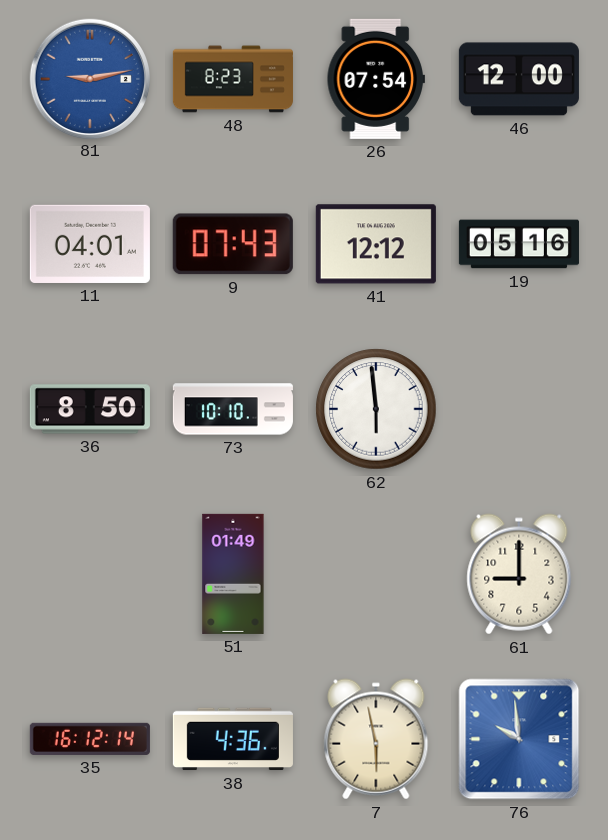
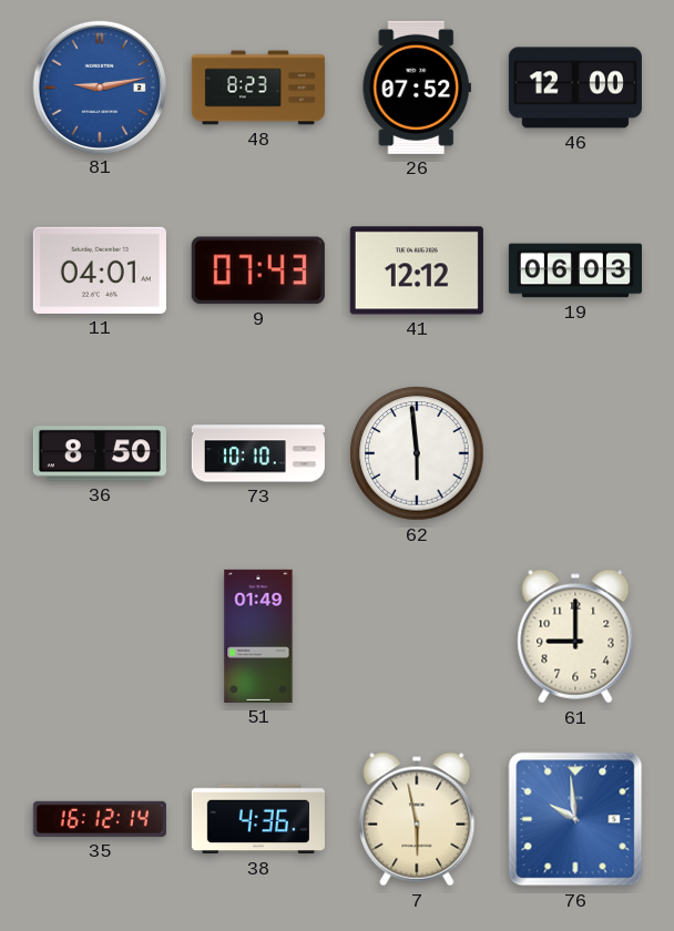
26: 07:54 -> 07:52 (417, 88)
19: 05:16 -> 06:03 (575, 270)
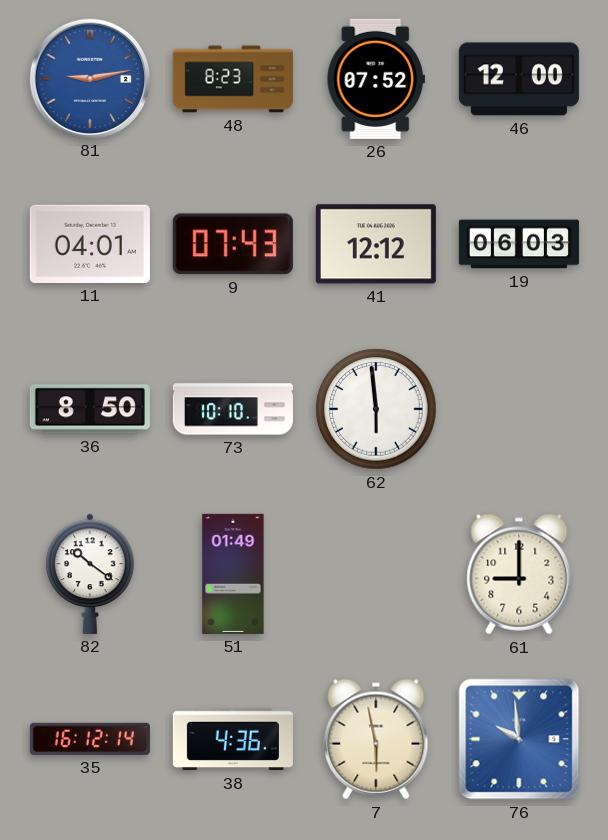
82: none -> 10:21 (90, 574)
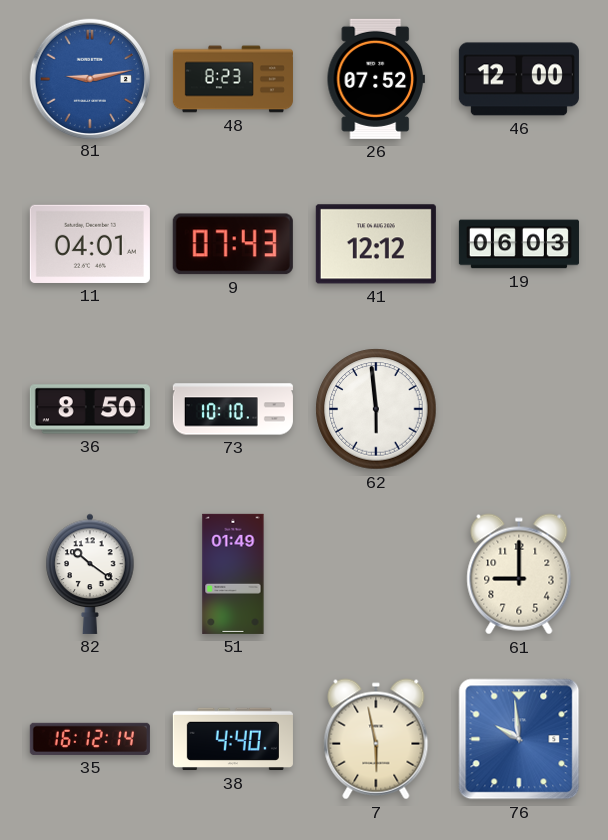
38: 4:36 -> 4:40 (233, 739)
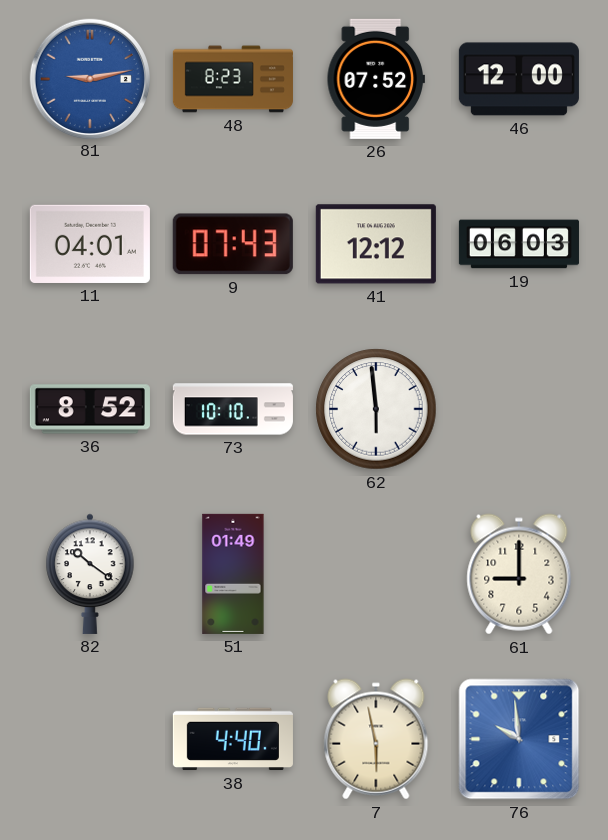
36: 8:50 -> 8:52 (90, 409)
35: 16:12 -> none (90, 739)
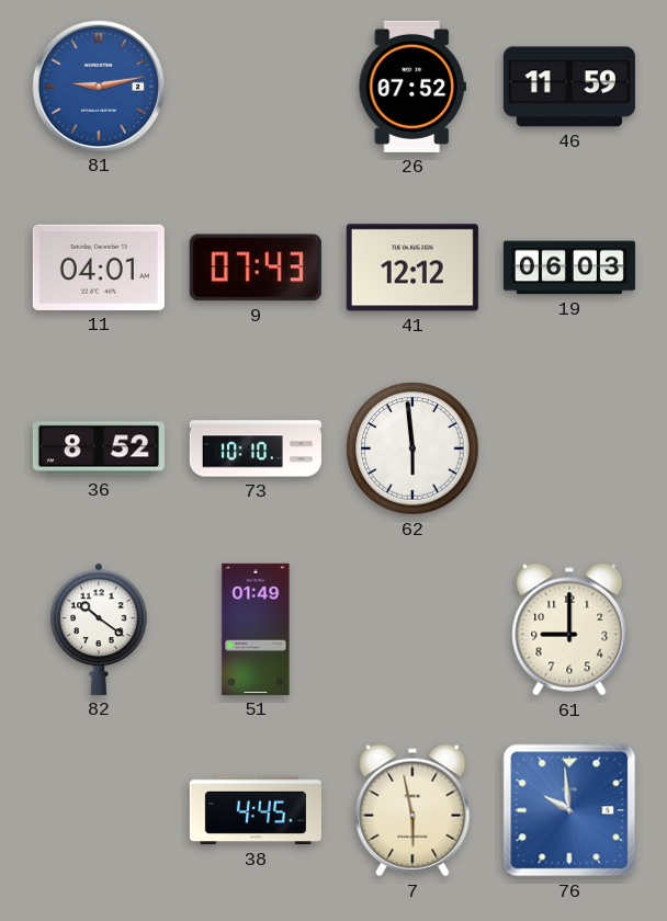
48: 8:23 -> none (233, 79)
46: 12:00 -> 11:59 (569, 87)
38: 4:40 -> 4:45 (256, 810)
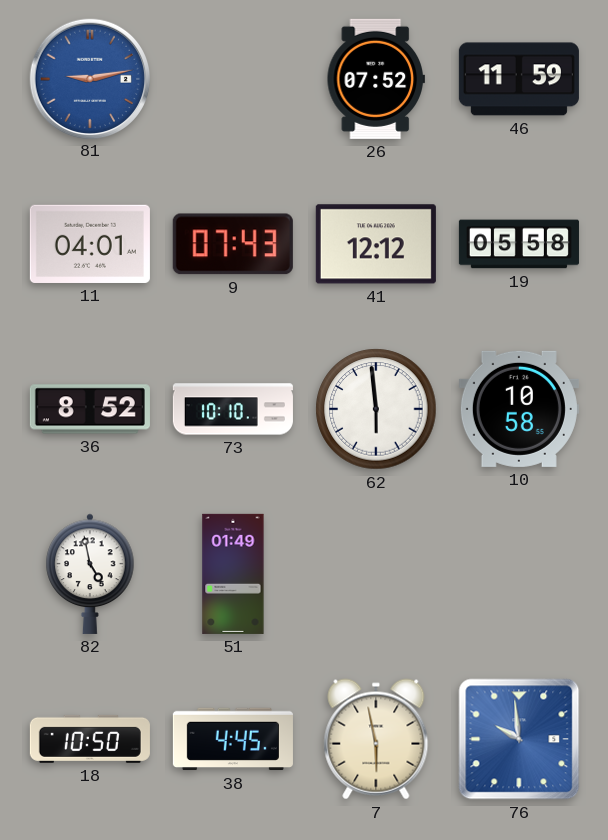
19: 06:03 -> 05:58 (519, 244)
10: none -> 10:58 (519, 409)
82: 10:21 -> 4:58 (90, 574)
61: 9:00 -> none (569, 629)
18: none -> 10:50 (90, 739)
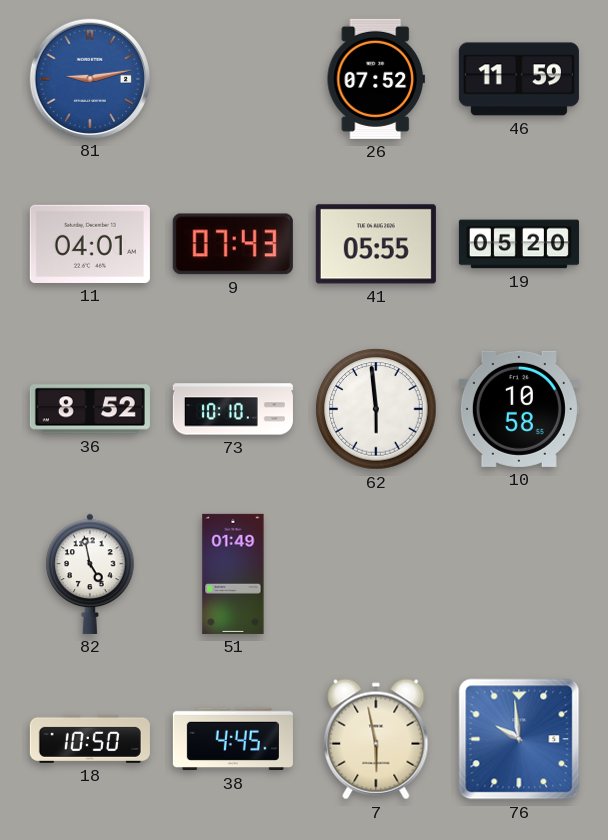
41: 12:12 -> 05:55 (376, 244)
19: 05:58 -> 05:20 (519, 244)
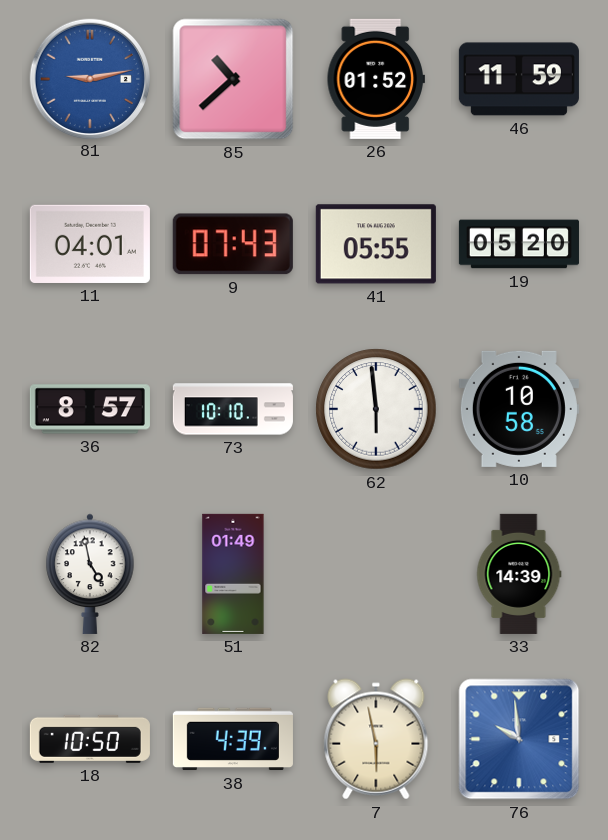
85: none -> 10:38 (233, 79)
26: 07:52 -> 01:52 (376, 79)
36: 8:52 -> 8:57 (90, 409)
33: none -> 14:39 (519, 574)
38: 4:45 -> 4:39 (233, 739)
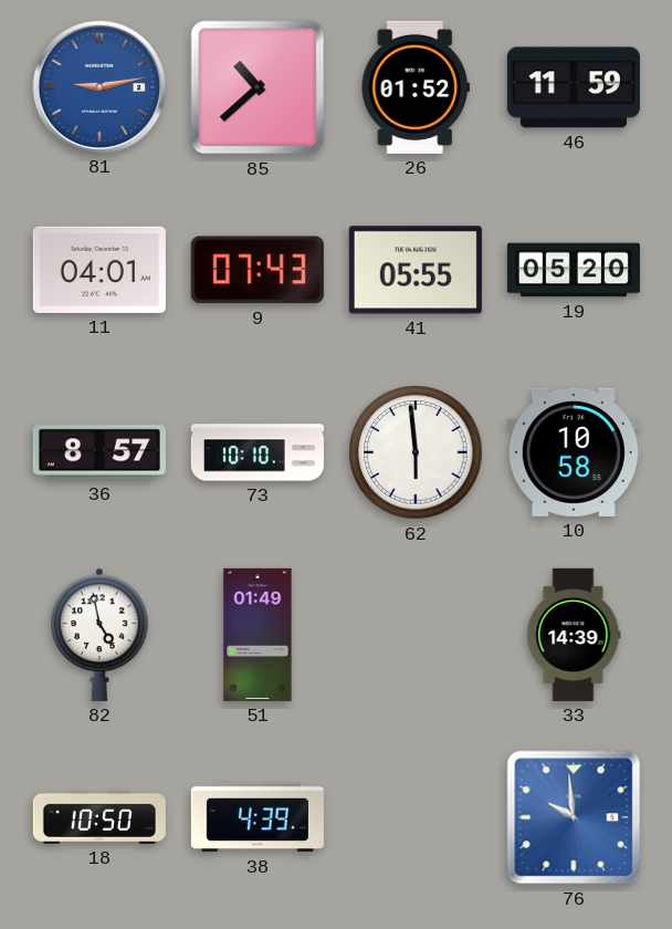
7: 5:58 -> none (376, 739)
